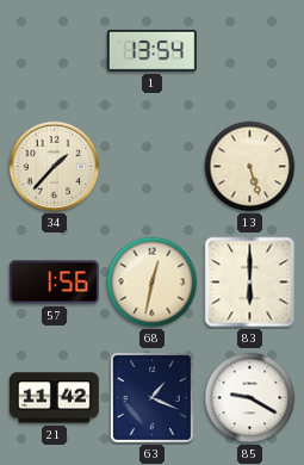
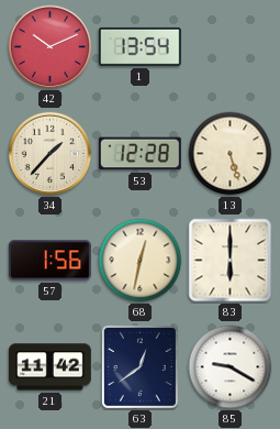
42: none -> 10:11 (51, 47)
53: none -> 12:28 (139, 154)
63: 1:19 -> 12:39 (139, 366)
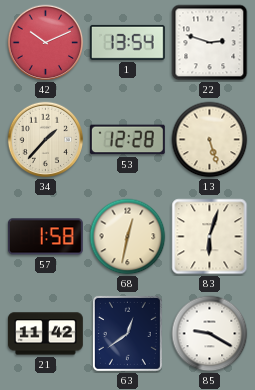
22: none -> 2:48 (210, 43)
57: 1:56 -> 1:58 (45, 237)
83: 6:00 -> 6:03 (210, 237)
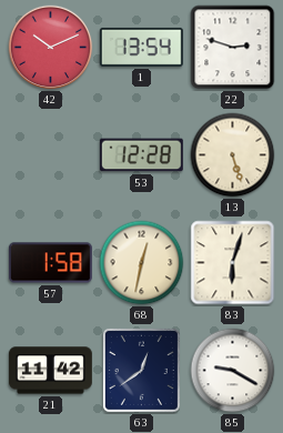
34: 1:37 -> none (46, 140)
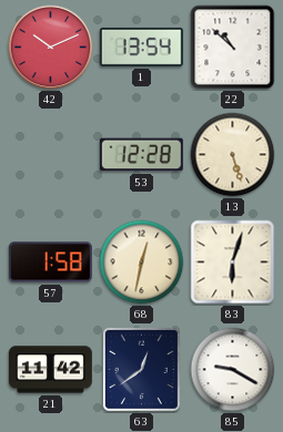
22: 2:48 -> 10:52 (233, 48)
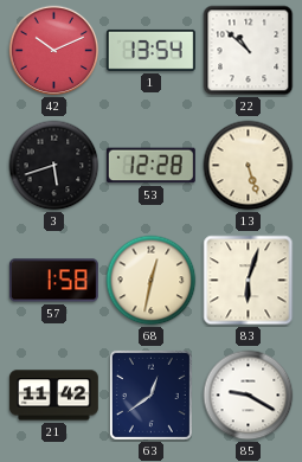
3: none -> 5:42 (54, 166)
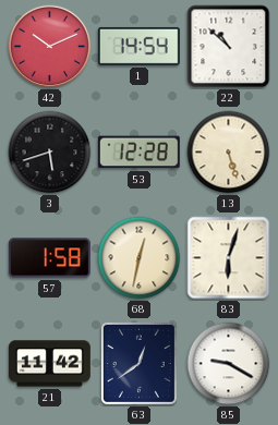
1: 13:54 -> 14:54 (138, 46)
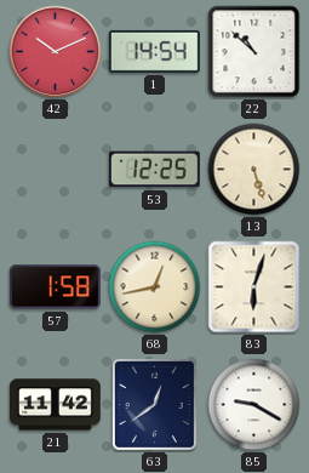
3: 5:42 -> none (50, 153)
53: 12:28 -> 12:25 (154, 170)
68: 12:32 -> 12:43 (155, 287)
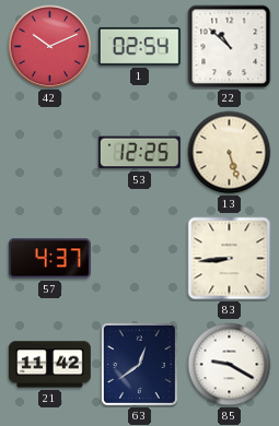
1: 14:54 -> 02:54 (139, 46)
57: 1:58 -> 4:37 (49, 259)
68: 12:43 -> none (155, 287)
83: 6:03 -> 8:44 (230, 259)
